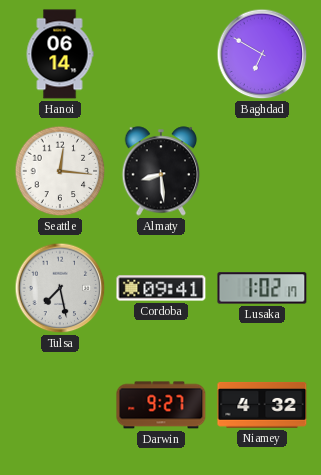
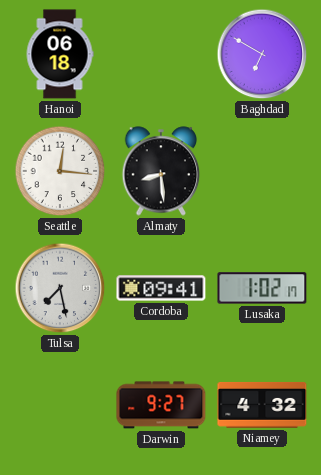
Hanoi: 06:14 -> 06:18 (60, 54)
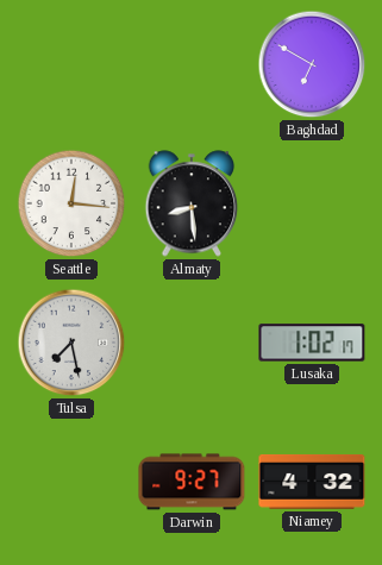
Hanoi: 06:18 -> none (60, 54)
Cordoba: 09:41 -> none (161, 288)
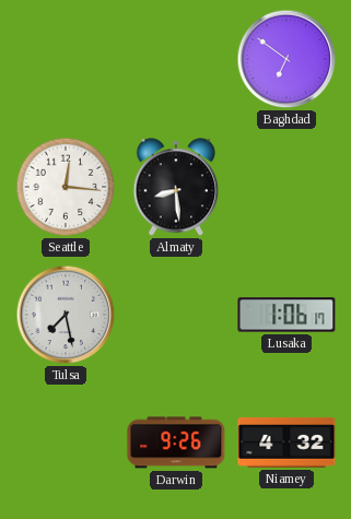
Baghdad: 6:50 -> 6:51 (286, 59)
Lusaka: 1:02 -> 1:06 (286, 315)
Darwin: 9:27 -> 9:26 (176, 443)
